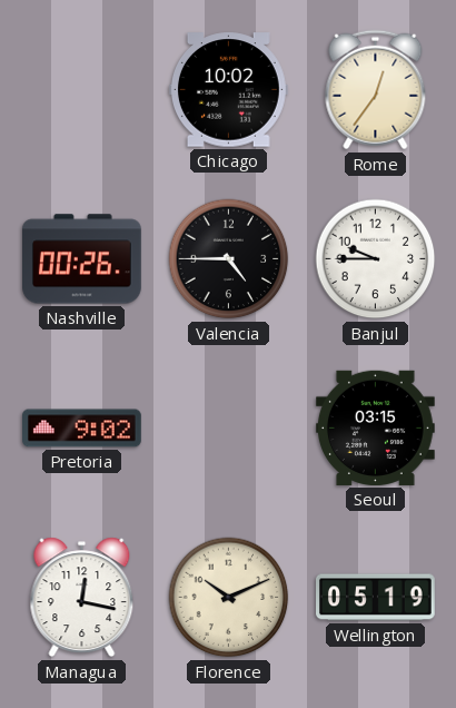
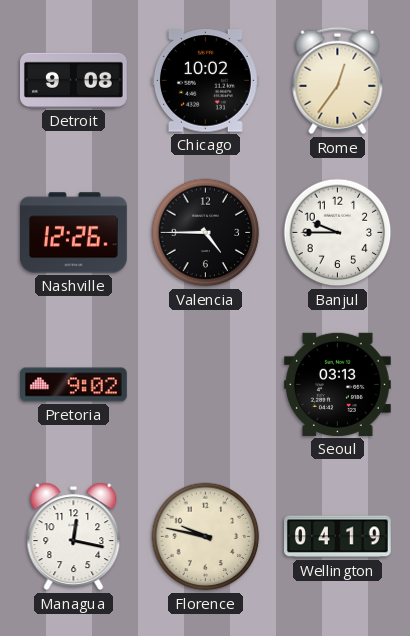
Detroit: none -> 9:08 (74, 80)
Nashville: 00:26 -> 12:26 (74, 233)
Seoul: 03:15 -> 03:13 (338, 384)
Florence: 10:11 -> 9:47 (206, 537)
Wellington: 05:19 -> 04:19 (338, 537)
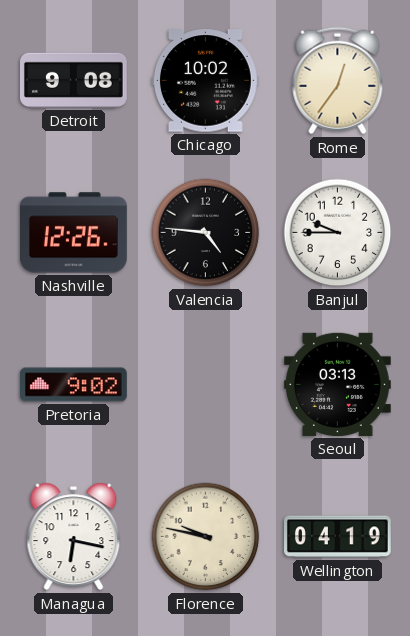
Valencia: 4:45 -> 4:46 (206, 233)
Managua: 12:17 -> 6:17 (74, 537)
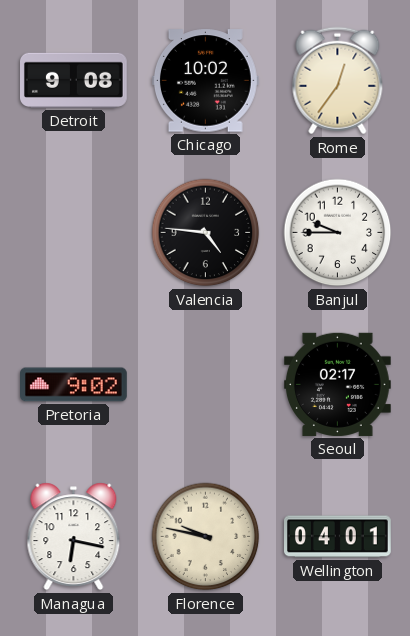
Nashville: 12:26 -> none (74, 233)
Seoul: 03:13 -> 02:17 (338, 384)
Wellington: 04:19 -> 04:01 (338, 537)
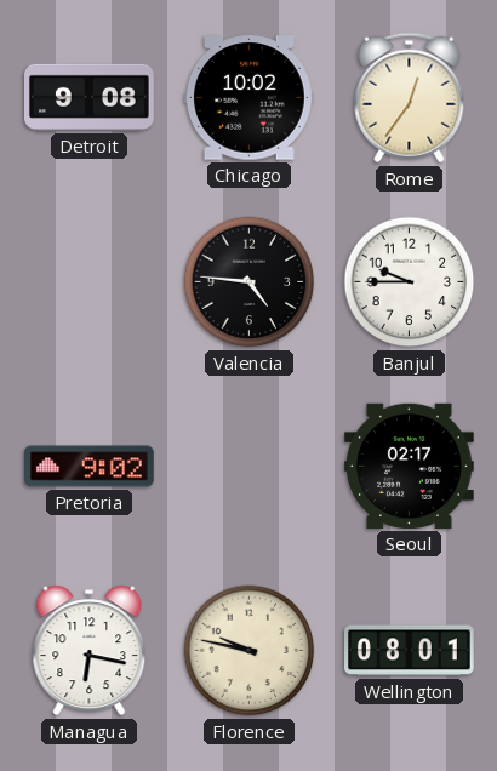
Wellington: 04:01 -> 08:01 (410, 651)
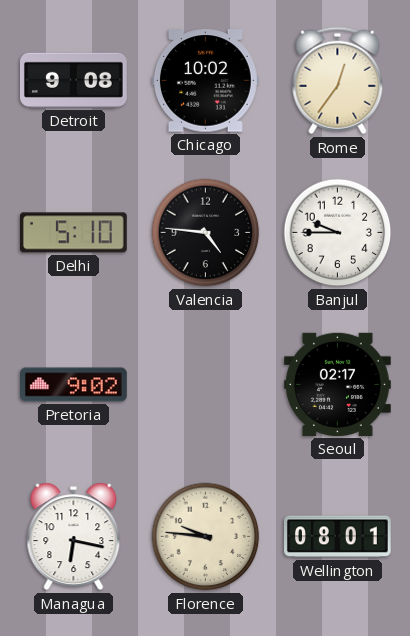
Delhi: none -> 5:10 (73, 233)
Florence: 9:47 -> 9:46 (206, 537)
